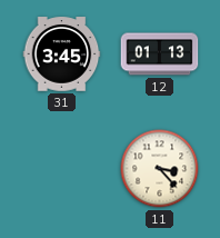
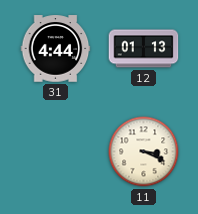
31: 3:45 -> 4:44 (56, 49)
11: 3:23 -> 3:19 (144, 152)
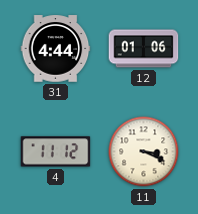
12: 01:13 -> 01:06 (144, 49)
4: none -> 11:12 (56, 152)
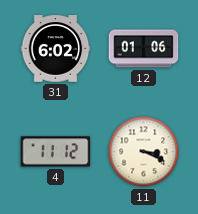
31: 4:44 -> 6:02 (56, 49)
